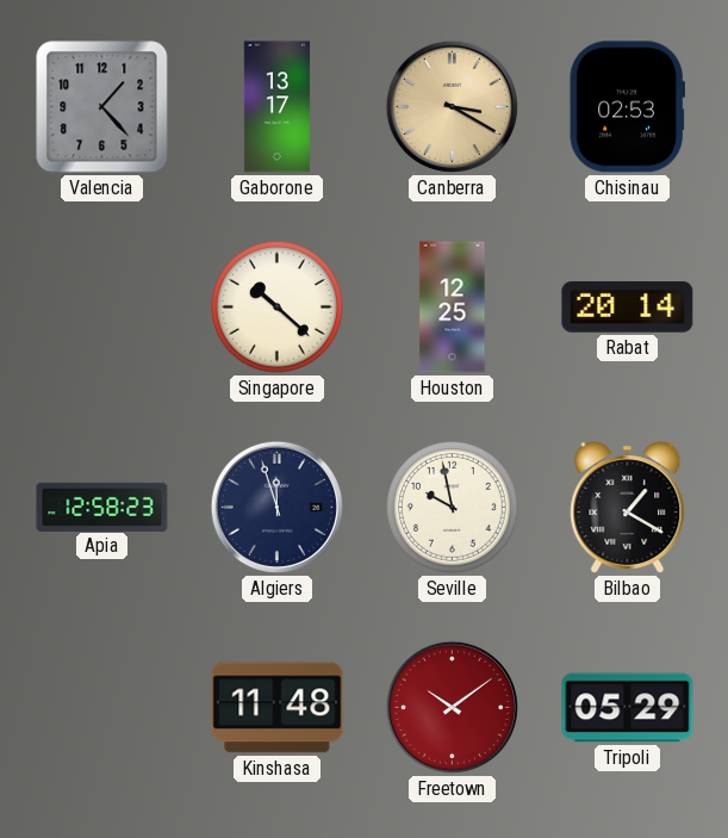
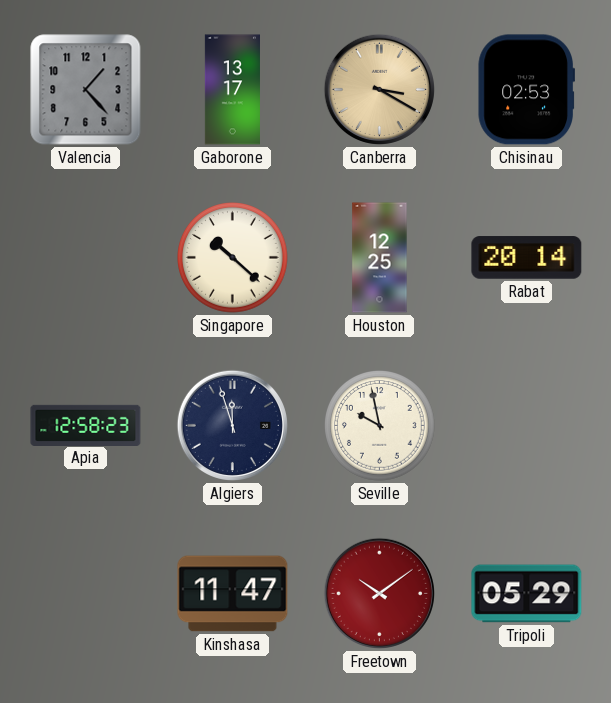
Bilbao: 1:20 -> none (628, 508)
Kinshasa: 11:48 -> 11:47 (233, 594)
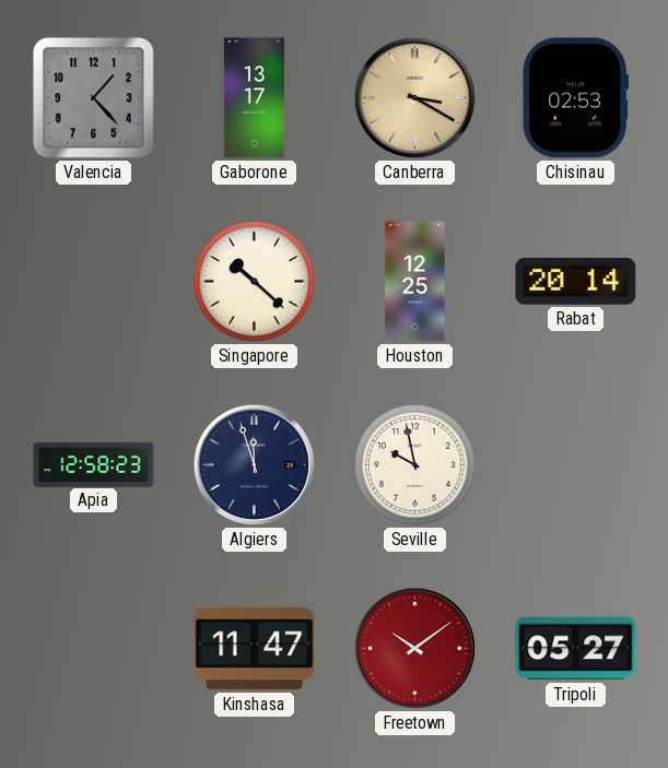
Tripoli: 05:29 -> 05:27 (576, 649)
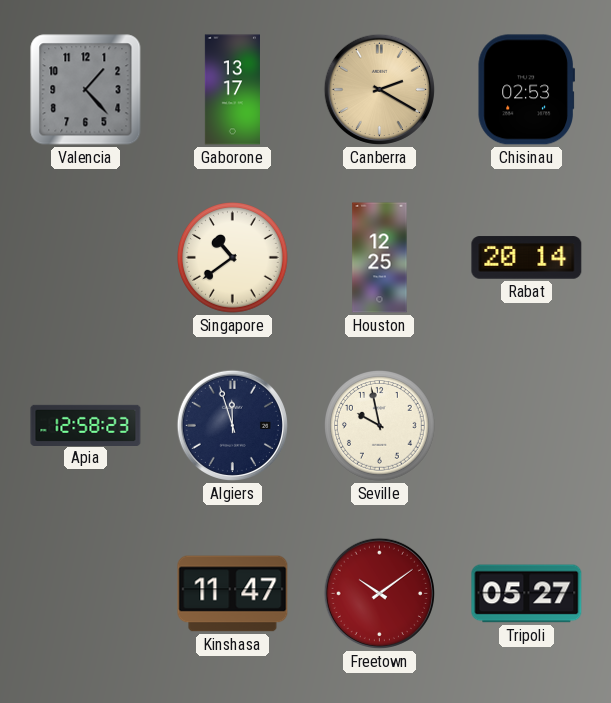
Canberra: 3:20 -> 2:20 (379, 89)
Singapore: 10:22 -> 10:39 (233, 258)
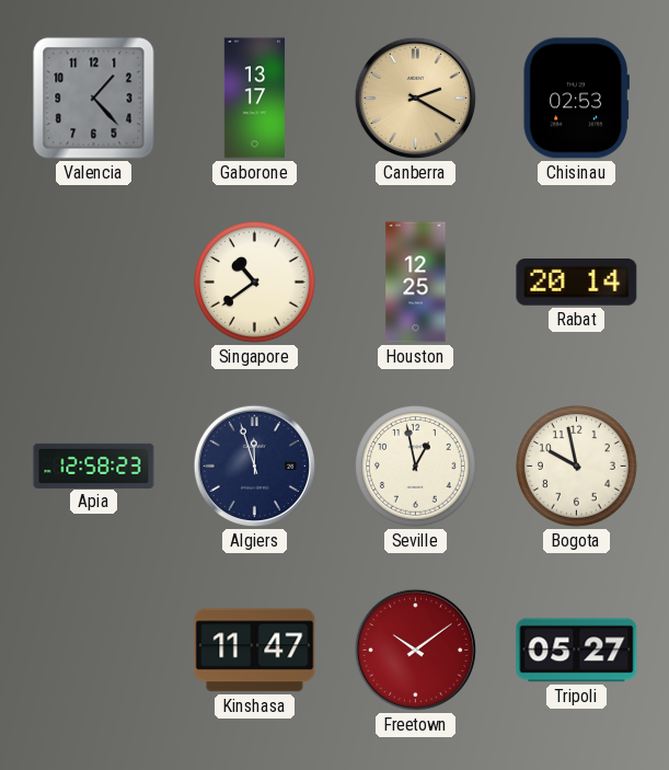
Seville: 9:58 -> 12:58 (416, 467)
Bogota: none -> 9:58 (577, 467)
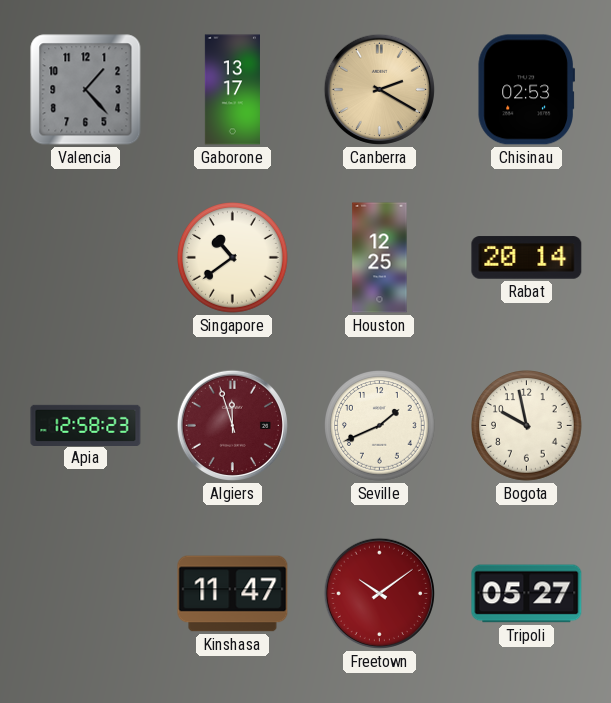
Algiers dial: navy -> burgundy (232, 425)
Seville: 12:58 -> 1:41 (380, 426)
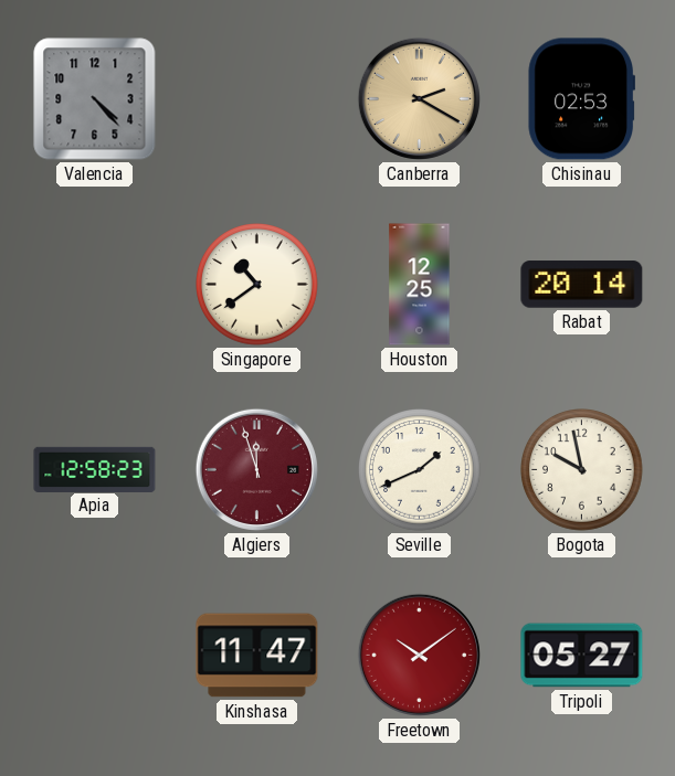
Valencia: 1:23 -> 4:23 (95, 99)
Gaborone: 13:17 -> none (232, 90)
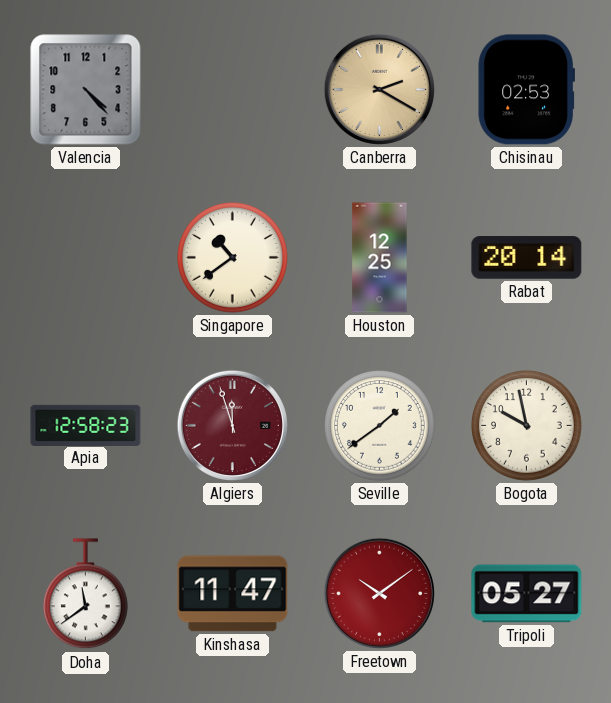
Seville: 1:41 -> 1:39 (380, 426)
Doha: none -> 11:39 (85, 594)
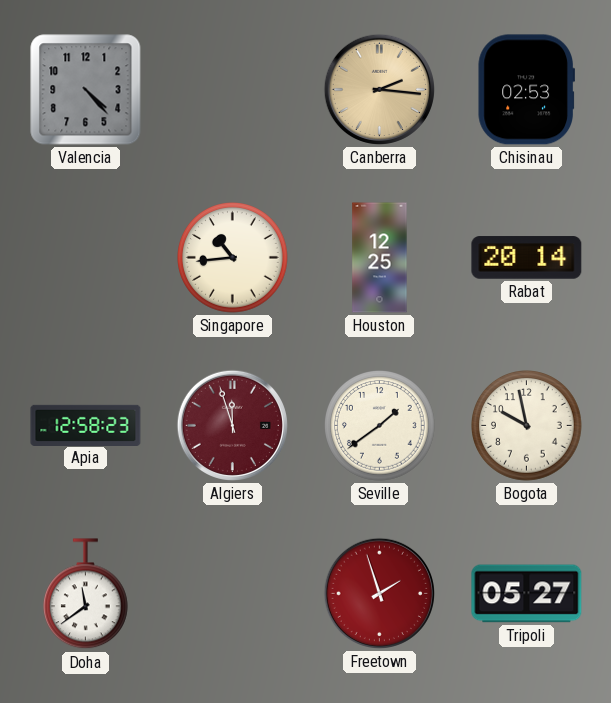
Canberra: 2:20 -> 2:16 (379, 89)
Singapore: 10:39 -> 10:44 (233, 258)
Kinshasa: 11:47 -> none (233, 594)
Freetown: 10:09 -> 1:57 (379, 593)
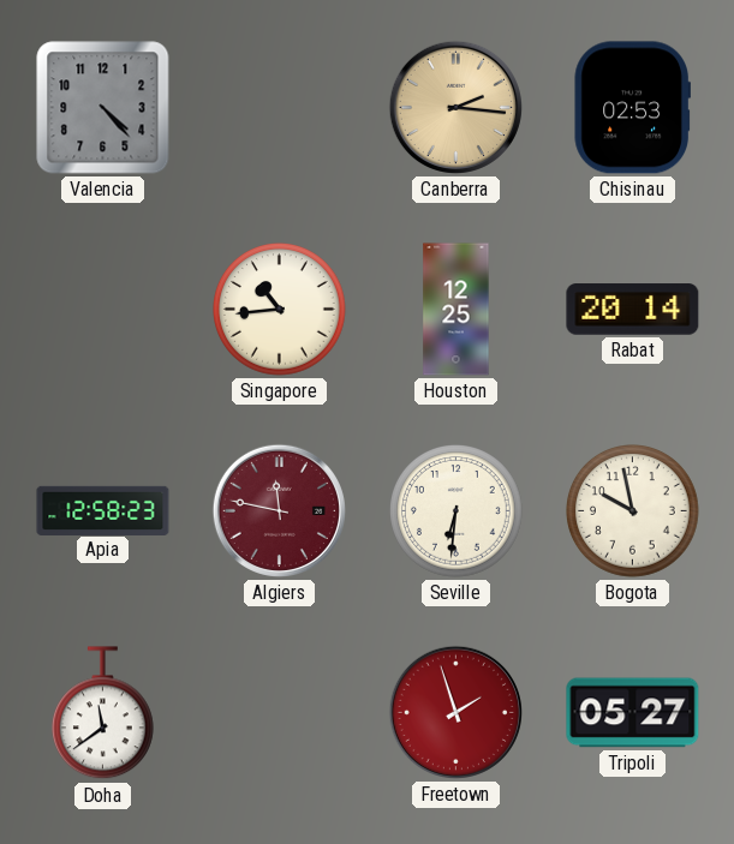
Algiers: 11:57 -> 11:47 (279, 510)
Seville: 1:39 -> 6:31 (456, 511)
